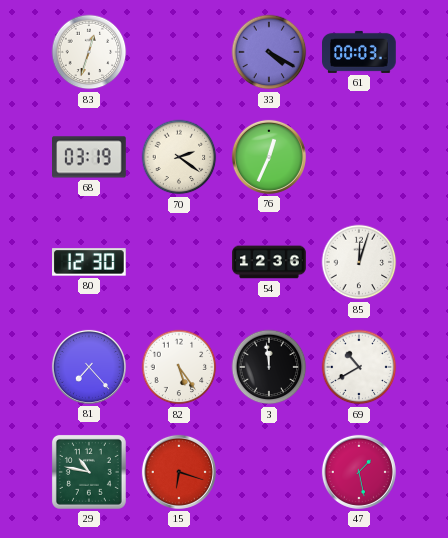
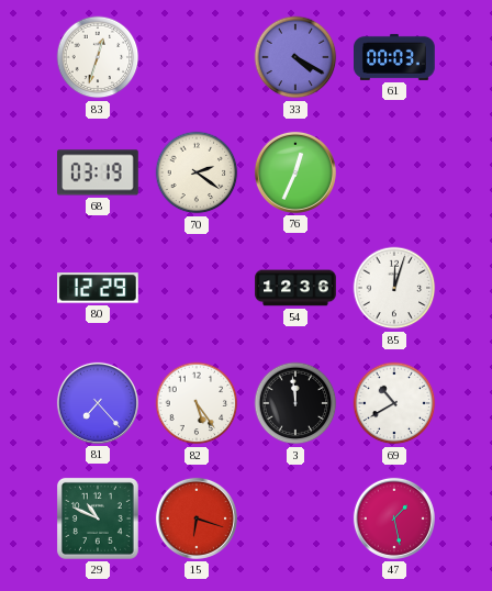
80: 12:30 -> 12:29 (99, 288)
29: 10:47 -> 10:49 (98, 518)
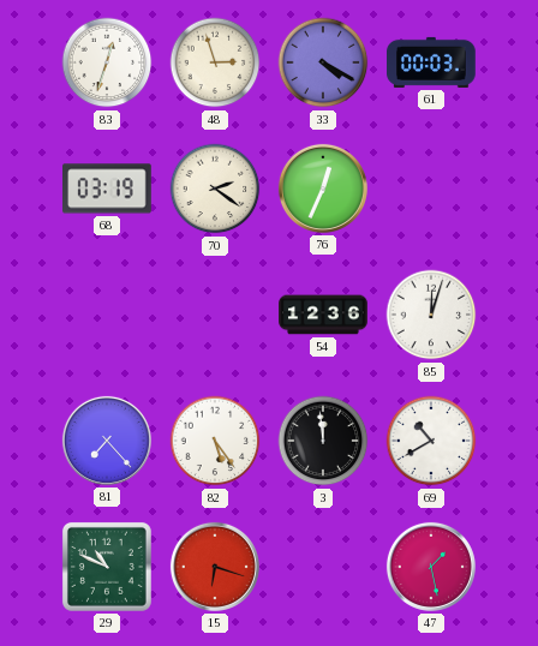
48: none -> 2:57 (215, 62)
80: 12:29 -> none (99, 288)
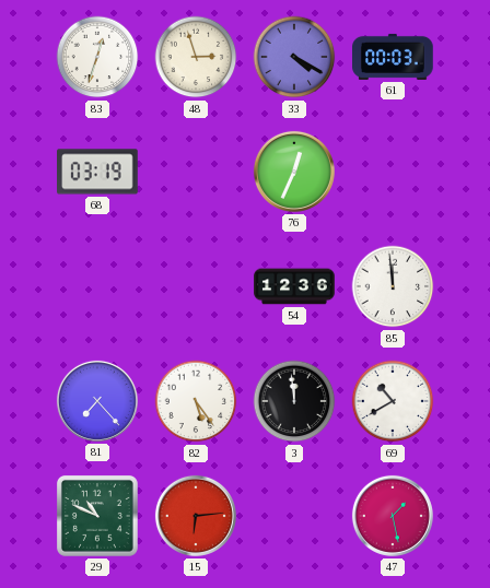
70: 2:21 -> none (215, 189)
85: 12:03 -> 11:59 (393, 286)
15: 6:18 -> 6:14 (196, 516)
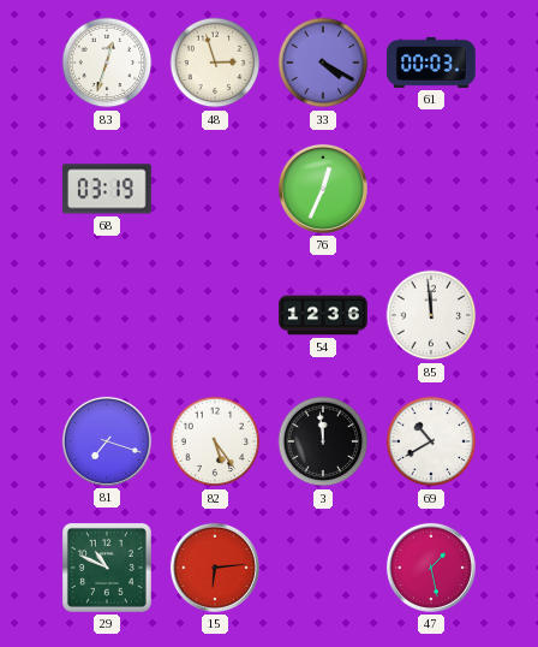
81: 7:23 -> 7:18 (107, 441)
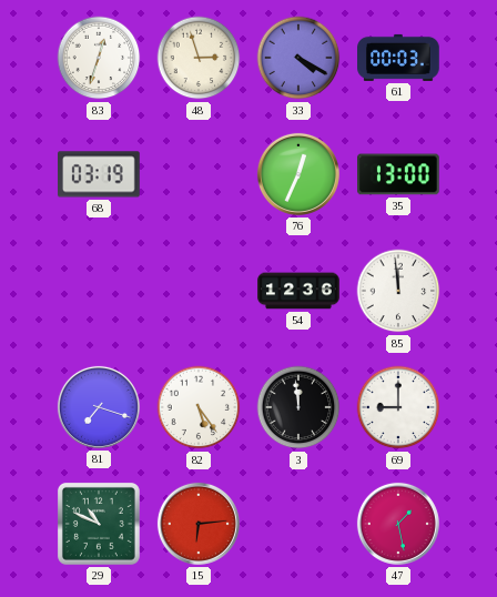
35: none -> 13:00 (399, 174)
69: 10:40 -> 9:00 (398, 407)
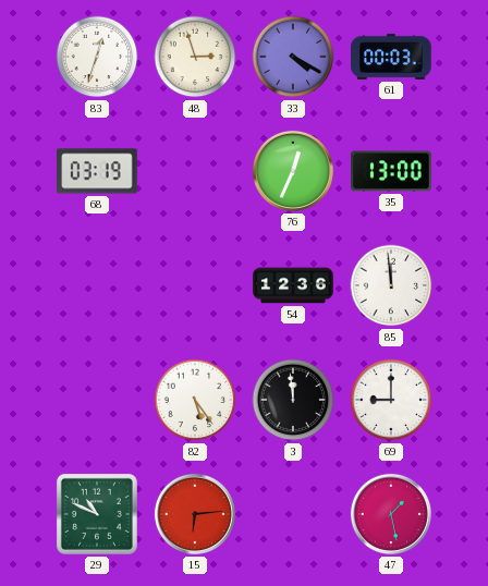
81: 7:18 -> none (99, 407)
